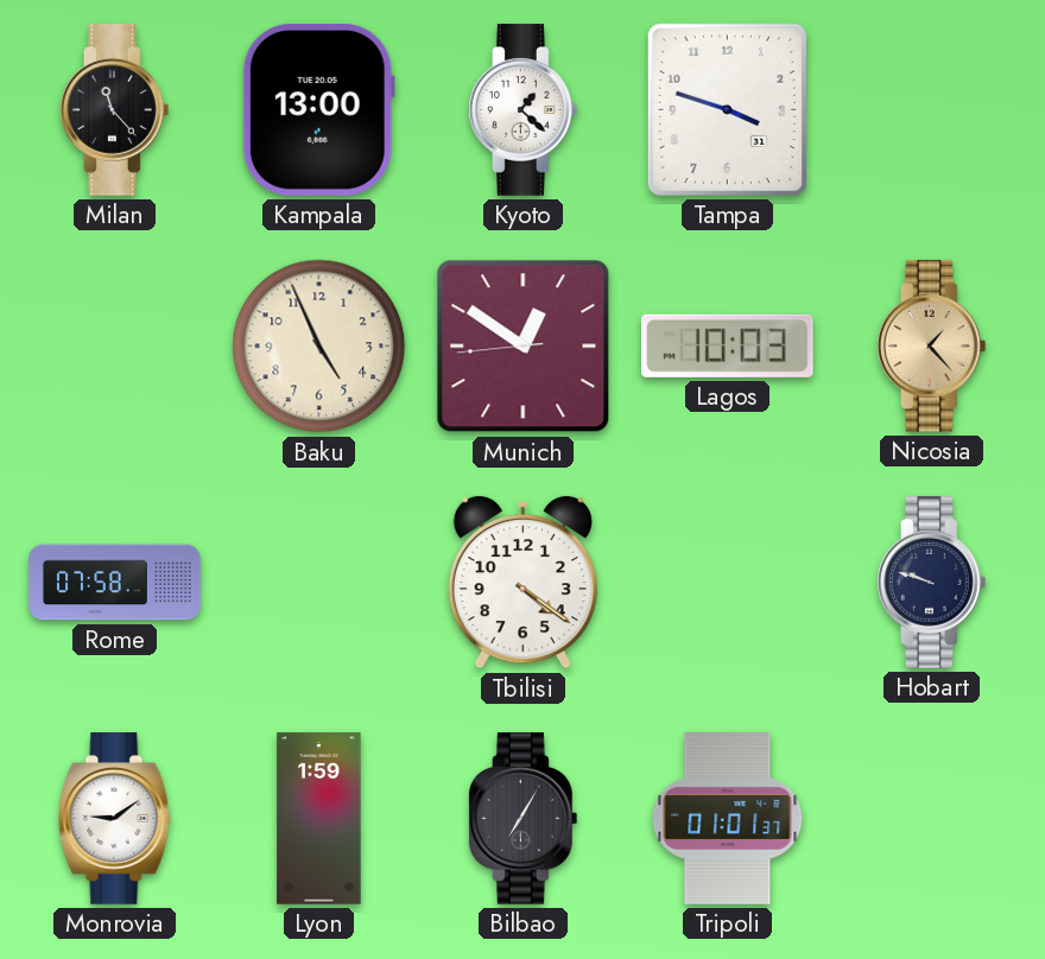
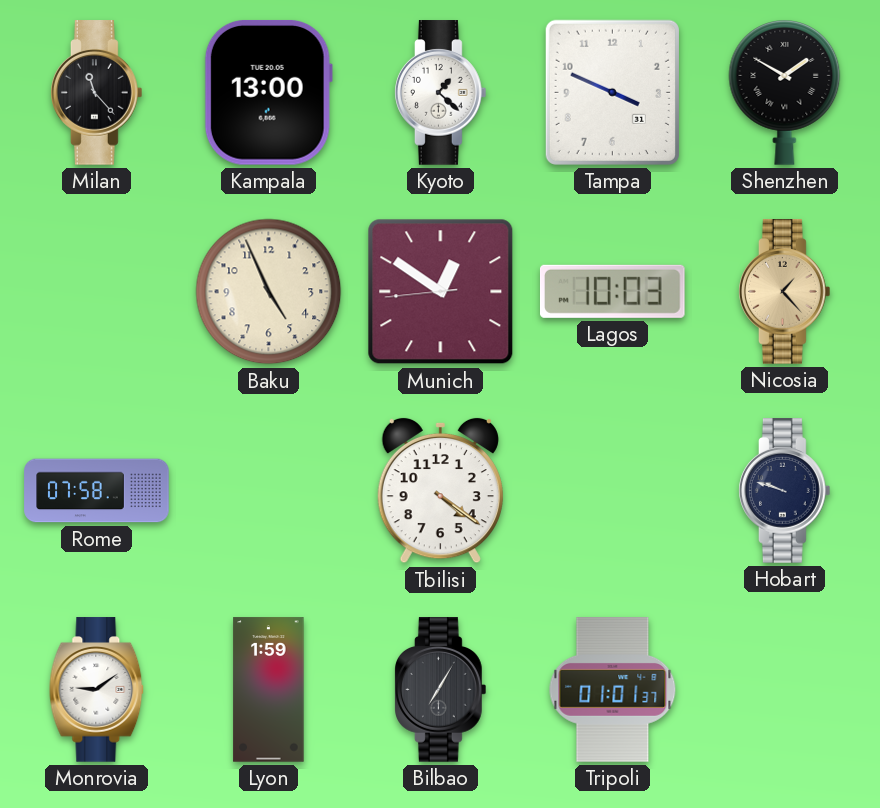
Tampa: 3:48 -> 3:49 (612, 92)
Shenzhen: none -> 1:50 (785, 93)
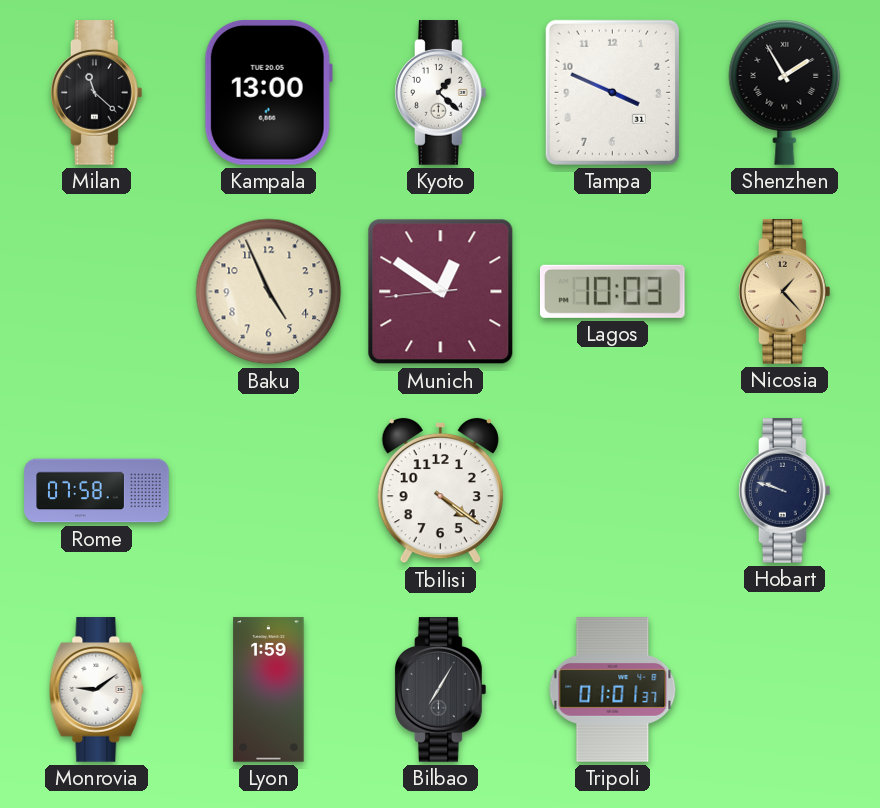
Milan: 11:23 -> 11:22 (97, 93)
Shenzhen: 1:50 -> 1:55 (785, 93)
